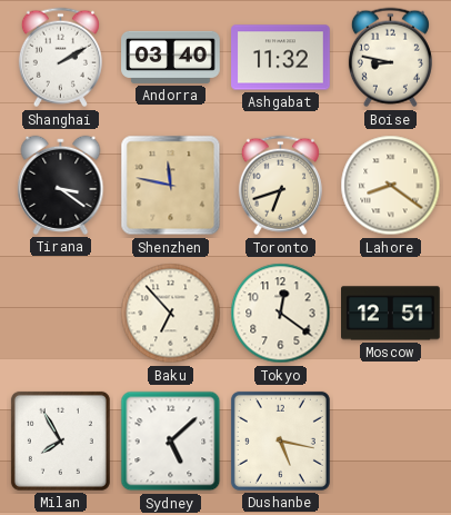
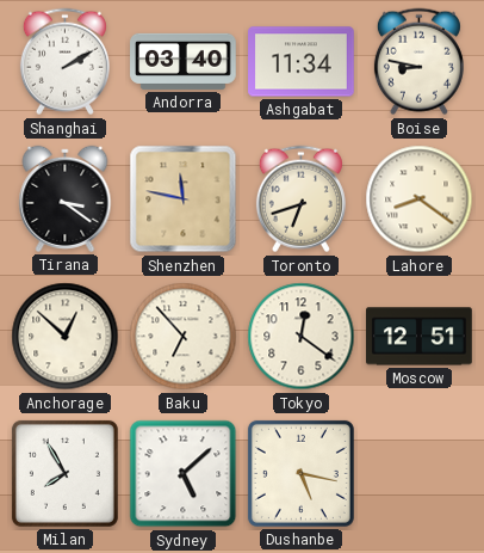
Ashgabat: 11:32 -> 11:34 (302, 62)
Anchorage: none -> 12:52 (66, 337)
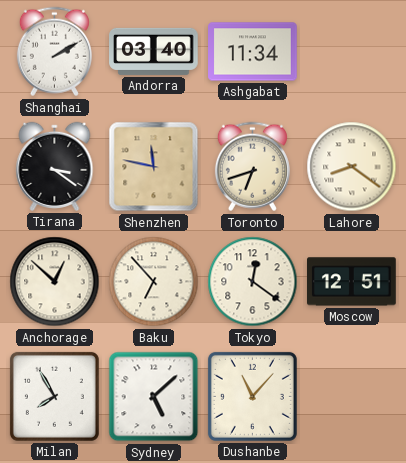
Boise: 8:47 -> none (418, 62)
Dushanbe: 5:17 -> 11:07 (252, 396)
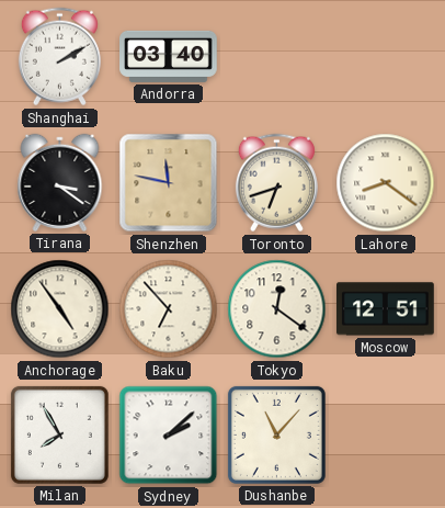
Ashgabat: 11:34 -> none (253, 52)
Anchorage: 12:52 -> 4:54 (60, 309)
Sydney: 5:08 -> 2:08 (169, 436)
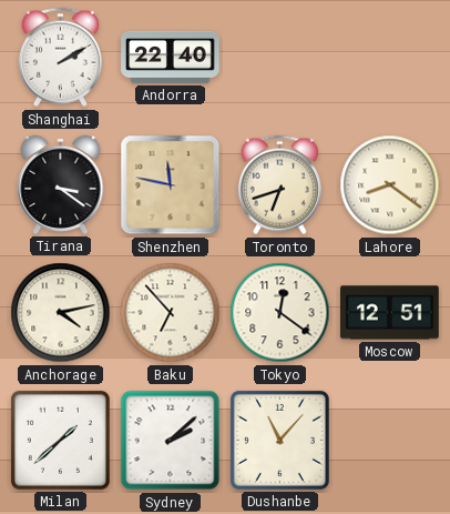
Andorra: 03:40 -> 22:40 (171, 57)
Anchorage: 4:54 -> 4:13 (61, 313)
Milan: 7:55 -> 1:38 (60, 440)
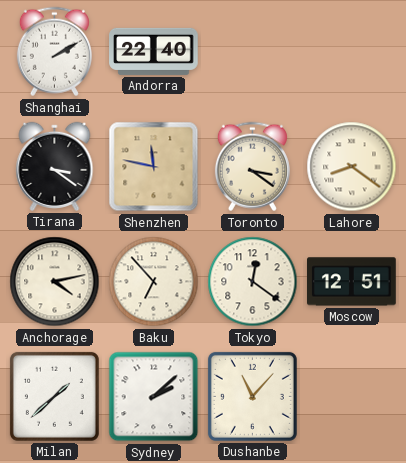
Toronto: 6:42 -> 3:21 (252, 167)
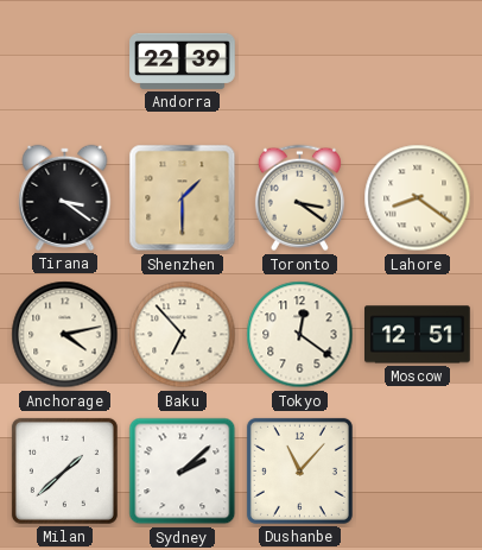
Shanghai: 2:10 -> none (54, 52)
Andorra: 22:40 -> 22:39 (183, 61)
Shenzhen: 11:47 -> 1:30 (183, 198)
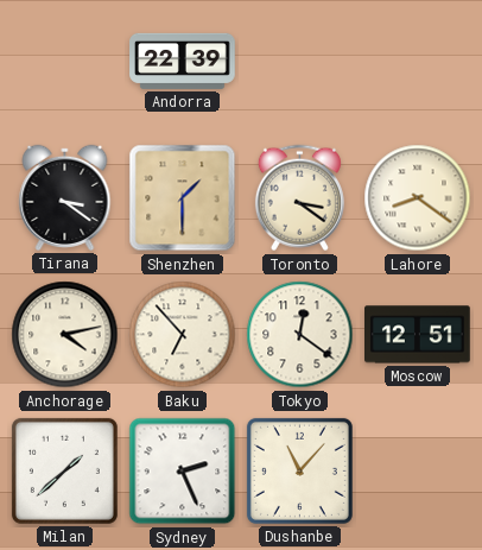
Sydney: 2:08 -> 2:26 (183, 472)
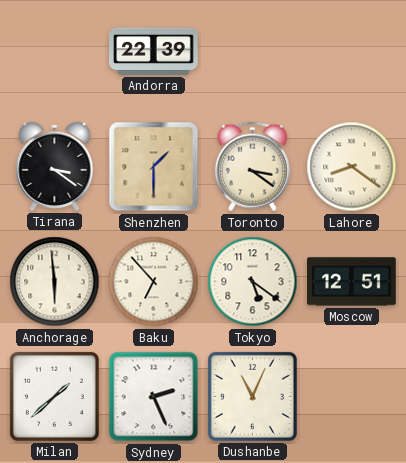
Anchorage: 4:13 -> 5:59 (55, 282)
Tokyo: 12:21 -> 5:21 (253, 282)
Dushanbe: 11:07 -> 11:04 (252, 396)
